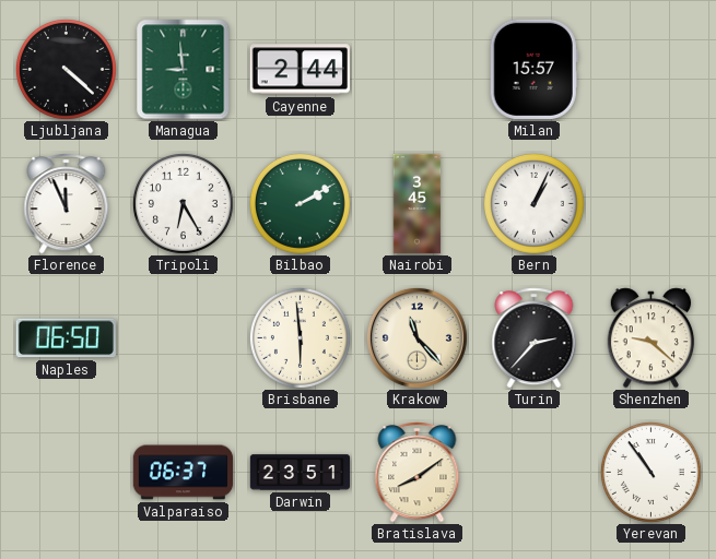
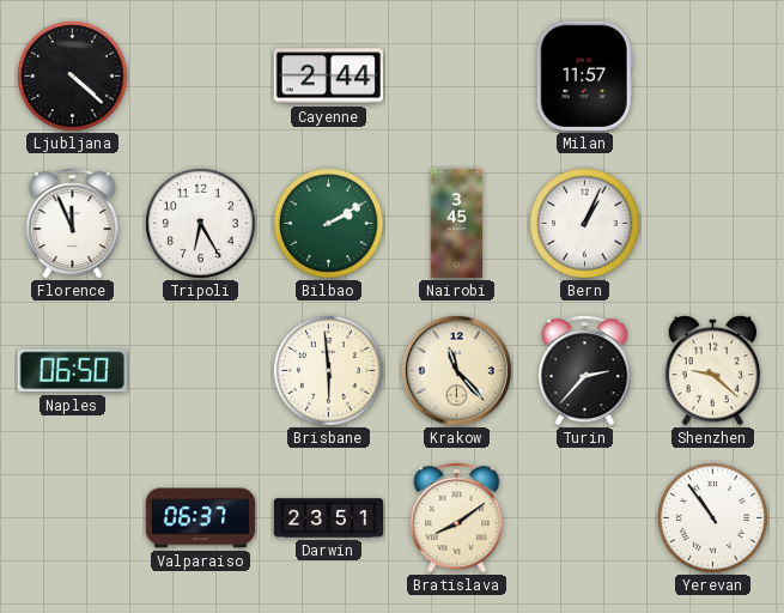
Managua: 8:59 -> none (184, 70)
Milan: 15:57 -> 11:57 (584, 75)
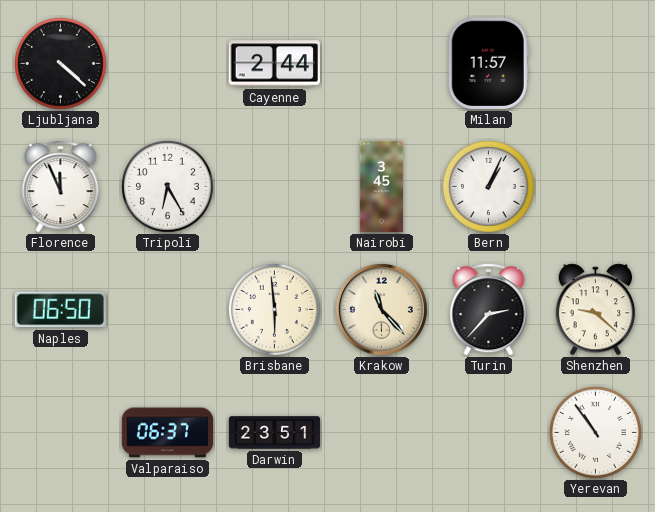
Bilbao: 2:10 -> none (328, 223)
Bratislava: 8:09 -> none (457, 518)
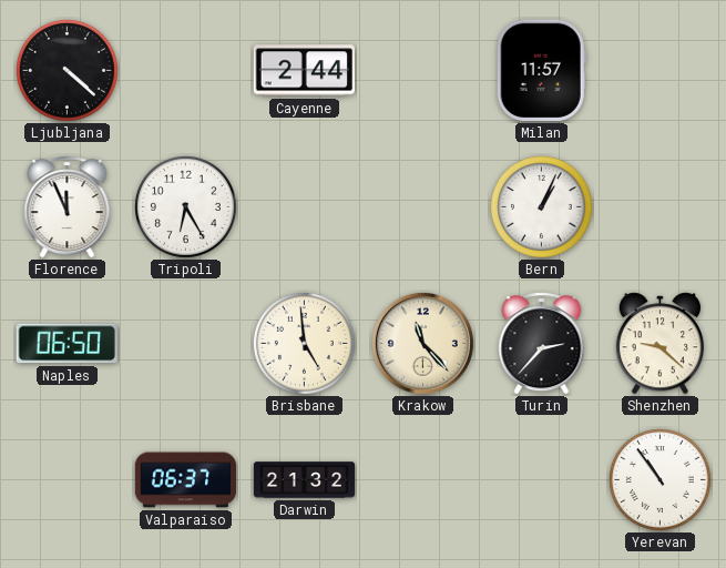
Nairobi: 3:45 -> none (382, 187)
Brisbane: 5:59 -> 4:59 (304, 343)
Darwin: 23:51 -> 21:32 (305, 480)
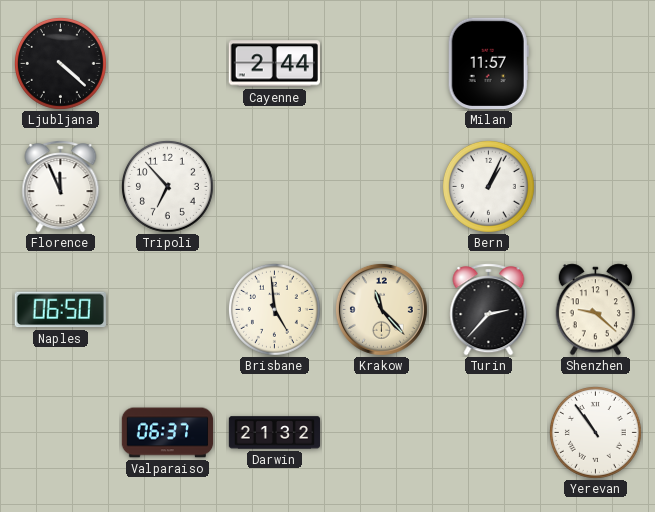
Tripoli: 6:25 -> 6:53 (167, 186)
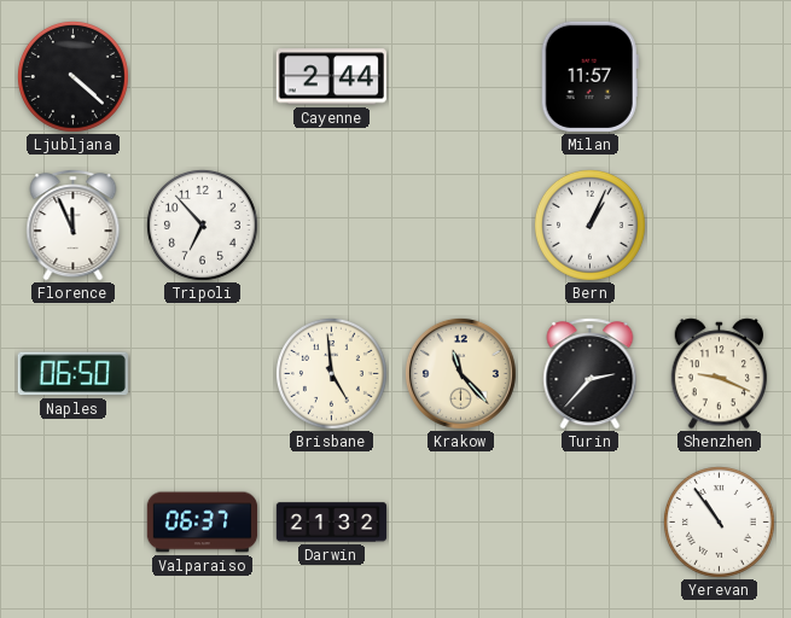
Shenzhen: 9:22 -> 9:19 (720, 374)
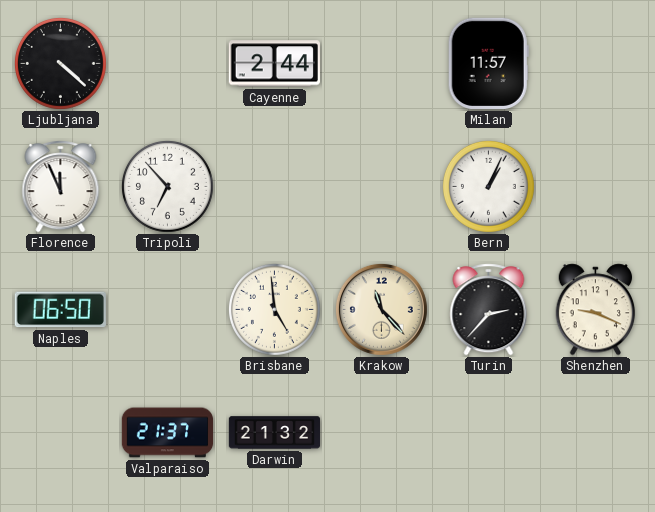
Valparaiso: 06:37 -> 21:37 (168, 433)
Yerevan: 10:54 -> none (719, 521)
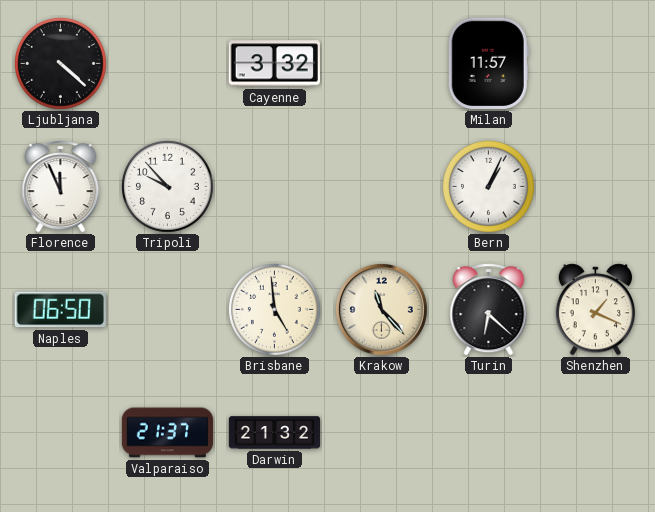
Cayenne: 2:44 -> 3:32 (274, 64)
Tripoli: 6:53 -> 9:53 (167, 186)
Turin: 2:37 -> 6:22 (489, 310)
Shenzhen: 9:19 -> 1:19 (596, 310)
